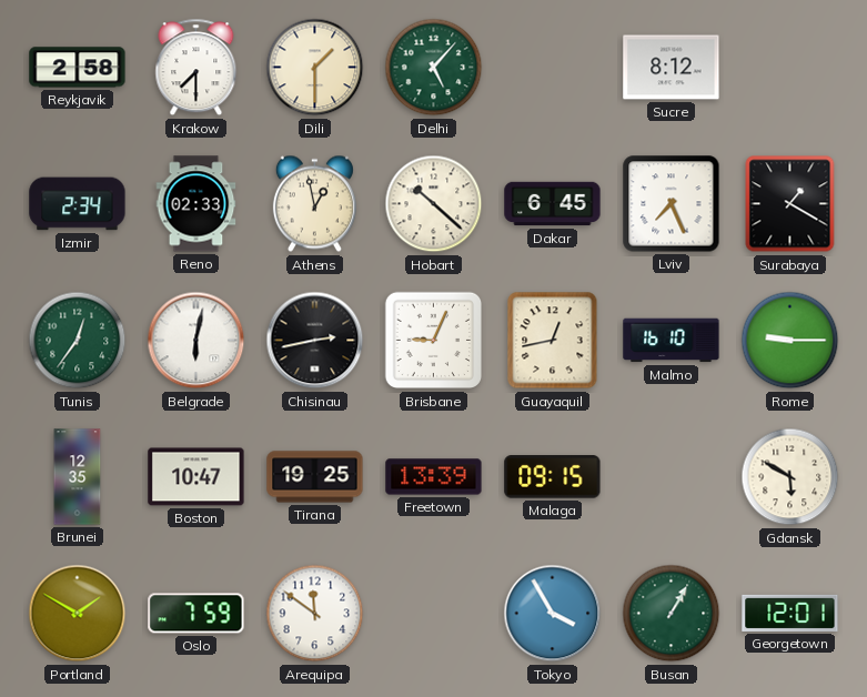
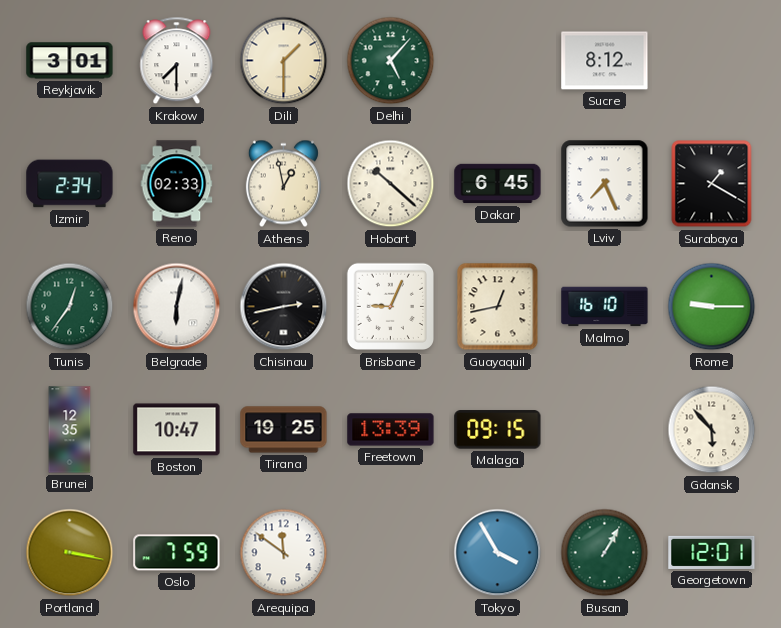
Reykjavik: 2:58 -> 3:01 (70, 61)
Gdansk: 5:50 -> 5:53 (712, 430)
Portland: 1:50 -> 3:17 (70, 553)
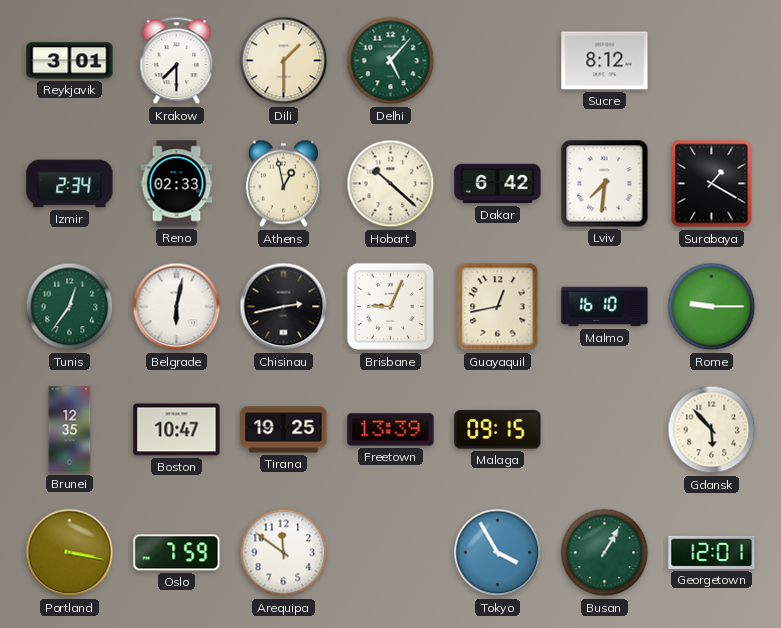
Dakar: 6:45 -> 6:42 (498, 184)
Lviv: 7:26 -> 7:31 (605, 184)
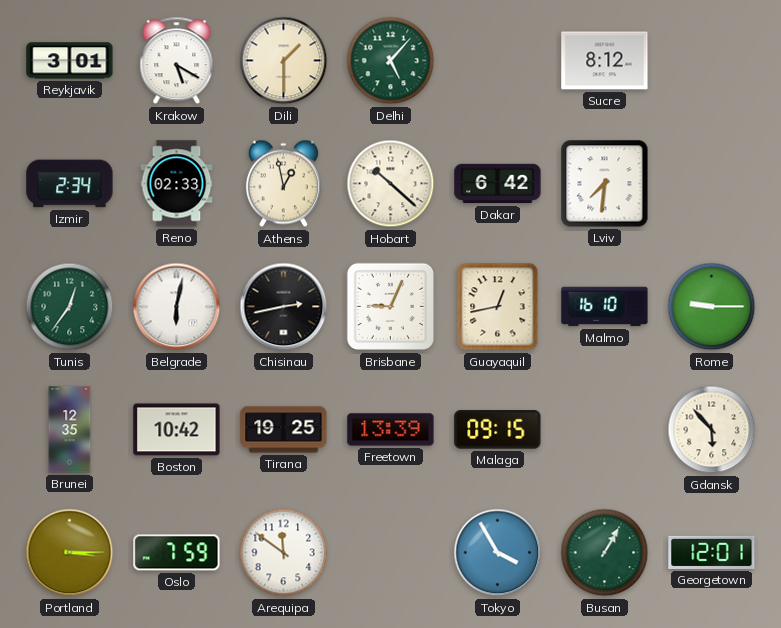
Krakow: 7:30 -> 5:20 (177, 61)
Surabaya: 1:20 -> none (712, 184)
Boston: 10:47 -> 10:42 (177, 430)
Portland: 3:17 -> 3:15 (70, 553)
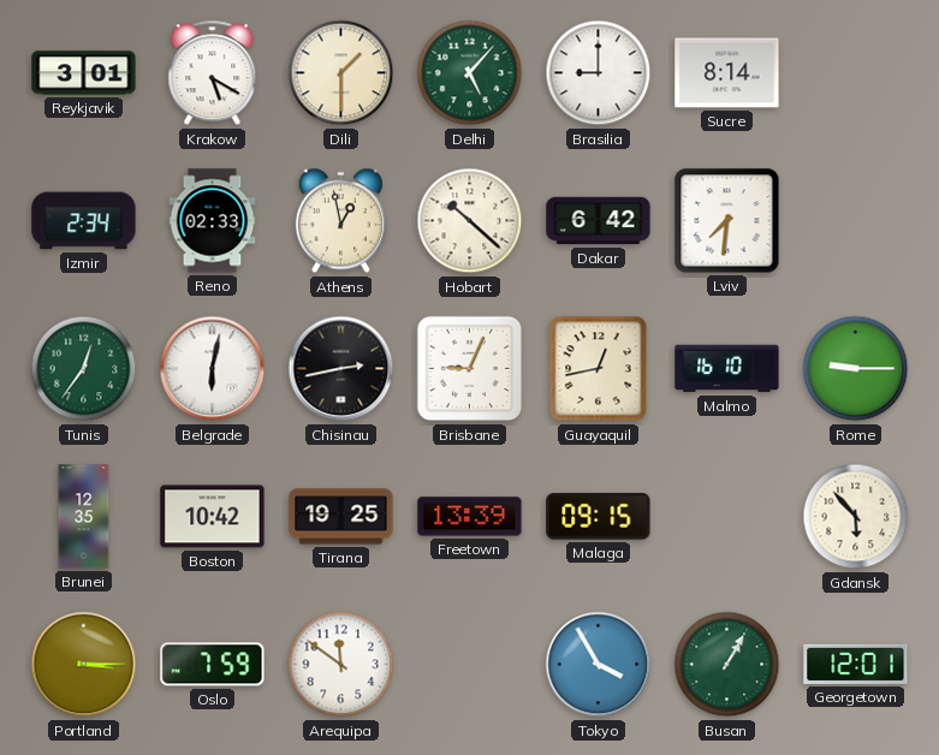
Brasilia: none -> 9:00 (599, 73)
Sucre: 8:12 -> 8:14 (727, 73)
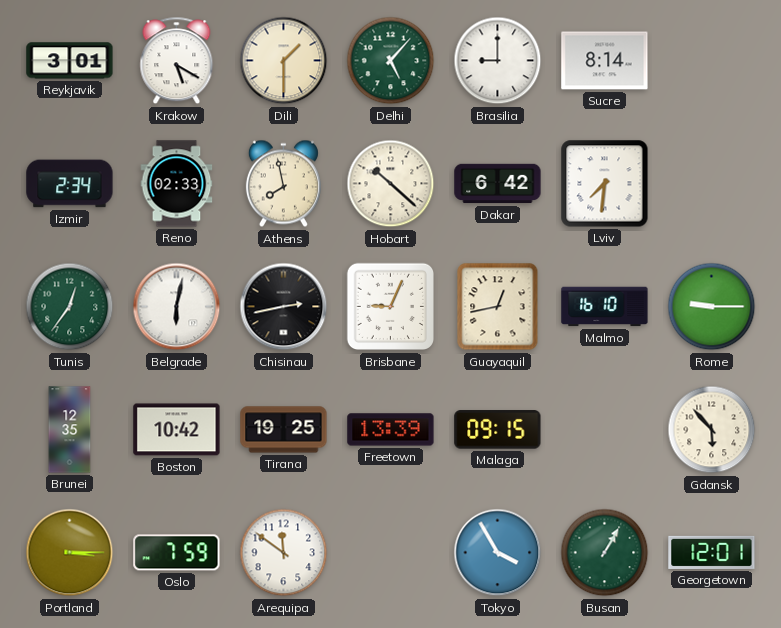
Athens: 12:58 -> 7:58 (283, 184)
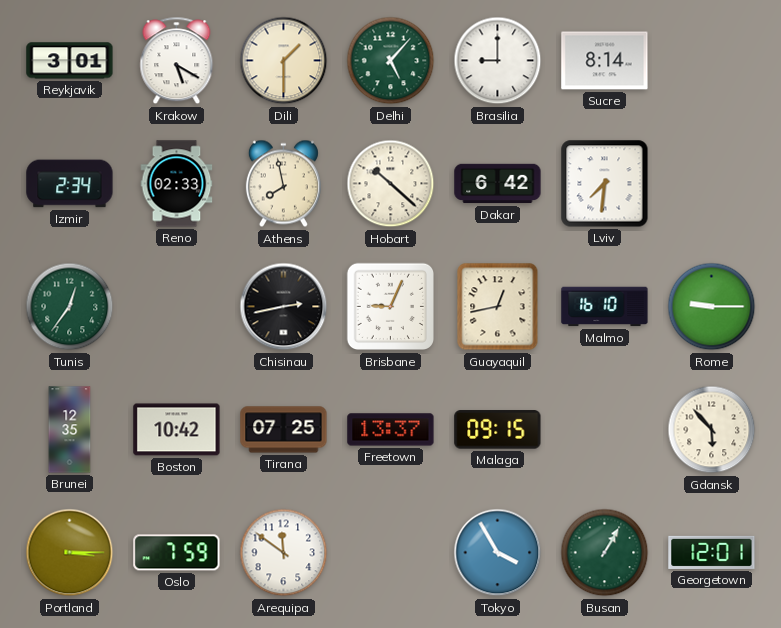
Belgrade: 6:02 -> none (177, 307)
Tirana: 19:25 -> 07:25 (284, 430)
Freetown: 13:39 -> 13:37 (391, 430)
